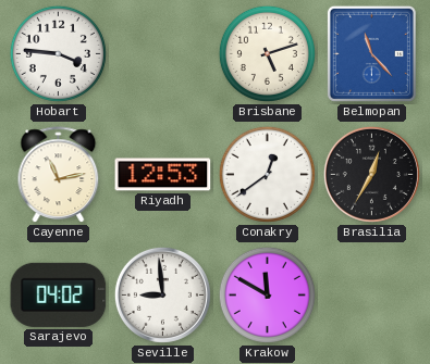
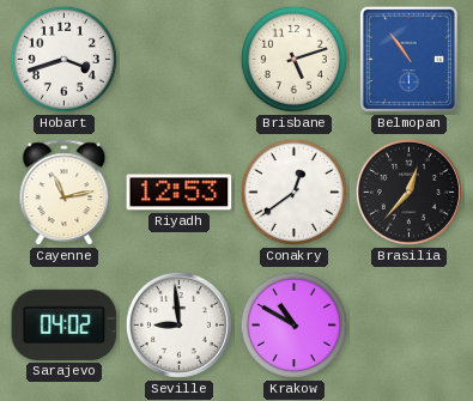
Hobart: 3:46 -> 3:42 (63, 59)
Belmopan: 11:23 -> 10:54 (408, 59)
Brasilia: 12:35 -> 12:37 (408, 192)
Krakow: 11:50 -> 10:50 (293, 324)
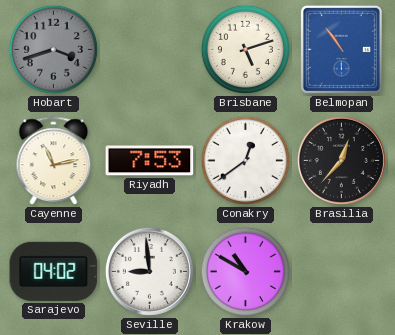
Hobart dial: white -> grey (53, 49)
Riyadh: 12:53 -> 7:53 (150, 161)
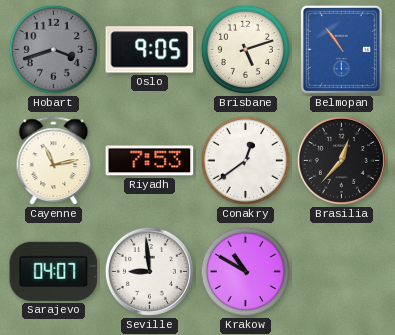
Oslo: none -> 9:05 (150, 50)
Sarajevo: 04:02 -> 04:07 (54, 271)
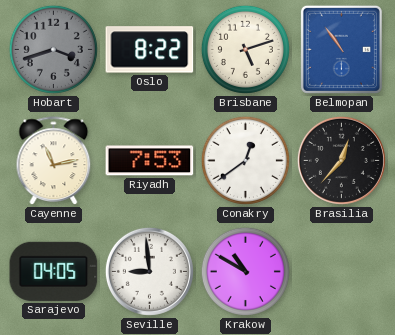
Oslo: 9:05 -> 8:22 (150, 50)
Sarajevo: 04:07 -> 04:05 (54, 271)
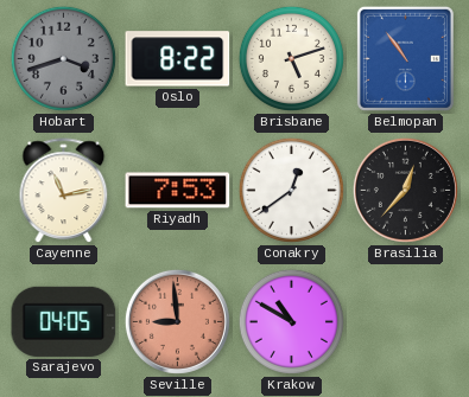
Seville dial: white -> salmon (177, 321)
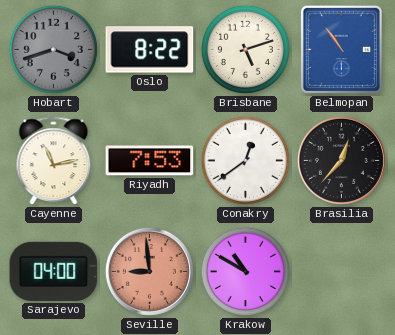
Sarajevo: 04:05 -> 04:00 (54, 271)
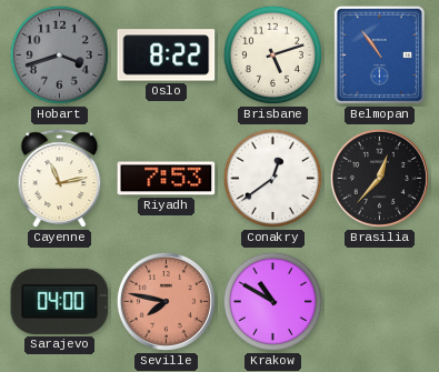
Seville: 8:59 -> 7:47 (166, 301)
